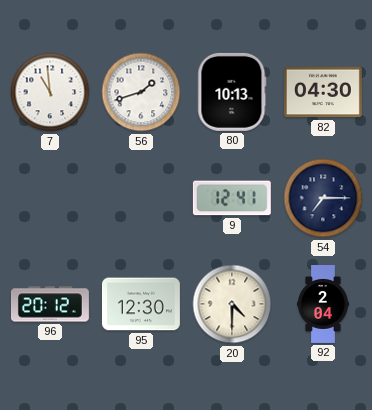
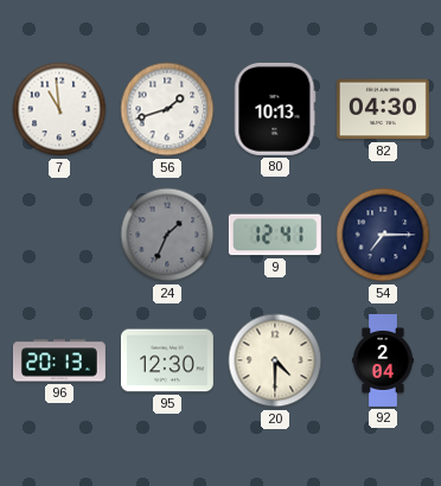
24: none -> 1:34 (167, 235)
96: 20:12 -> 20:13 (59, 360)
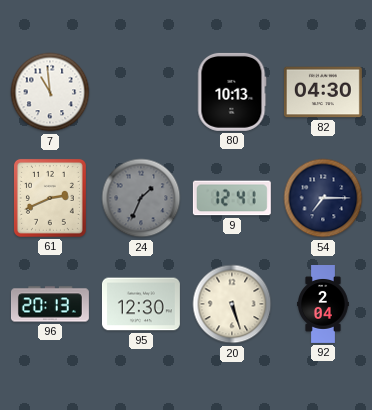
56: 1:42 -> none (167, 109)
61: none -> 2:41 (50, 198)
20: 4:30 -> 5:27 (232, 304)
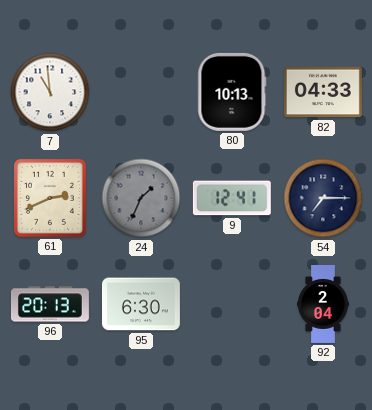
82: 04:30 -> 04:33 (323, 92)
95: 12:30 -> 6:30 (141, 304)
20: 5:27 -> none (232, 304)
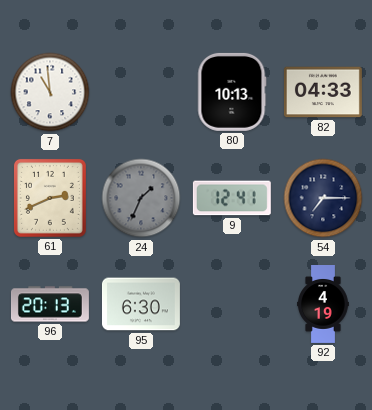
92: 2:04 -> 4:19 (324, 305)
